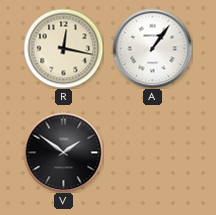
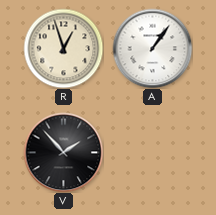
R: 12:17 -> 12:57 (63, 48)
V: 1:51 -> 1:53 (63, 152)
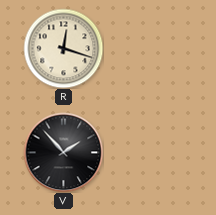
R: 12:57 -> 12:18 (63, 48)
A: 1:06 -> none (152, 48)
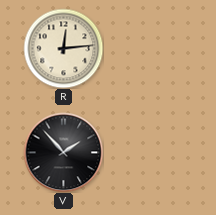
R: 12:18 -> 12:14 (63, 48)
